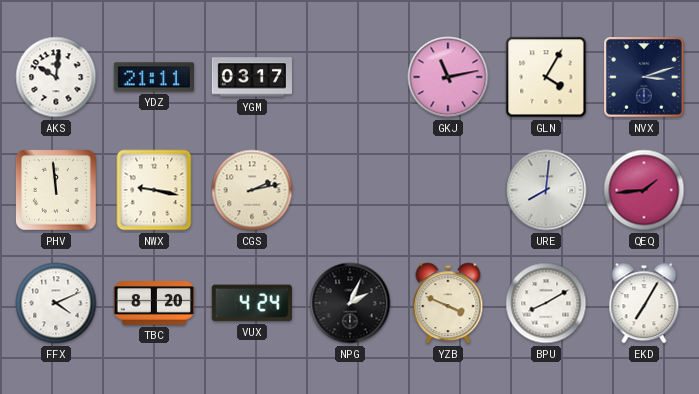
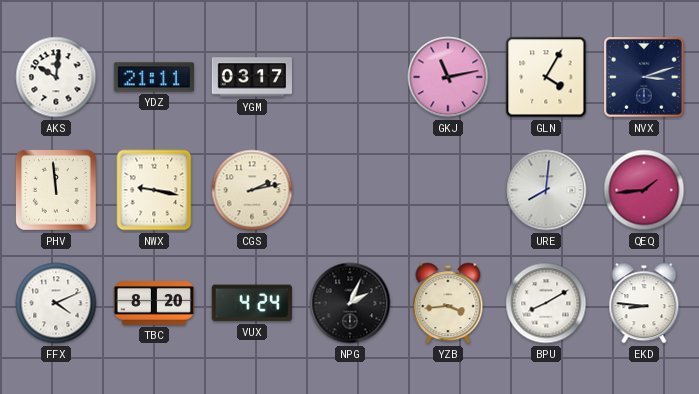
YZB: 3:49 -> 3:44 (448, 303)
EKD: 7:05 -> 8:46 (644, 303)
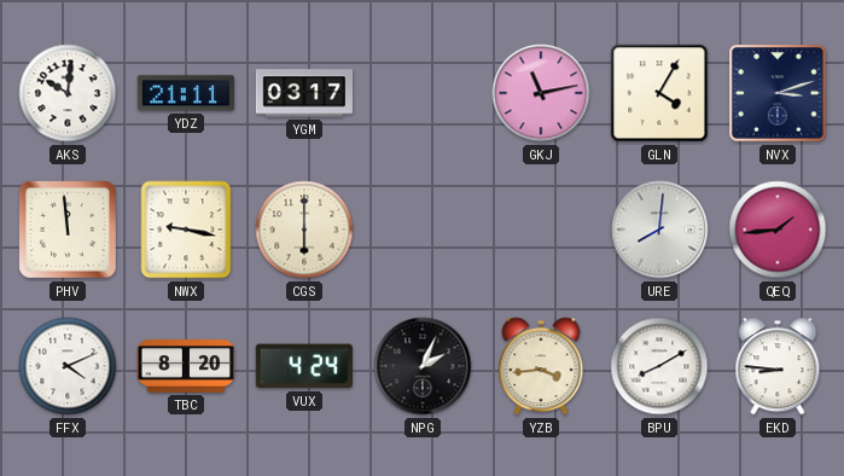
CGS: 2:13 -> 6:00 (304, 230)
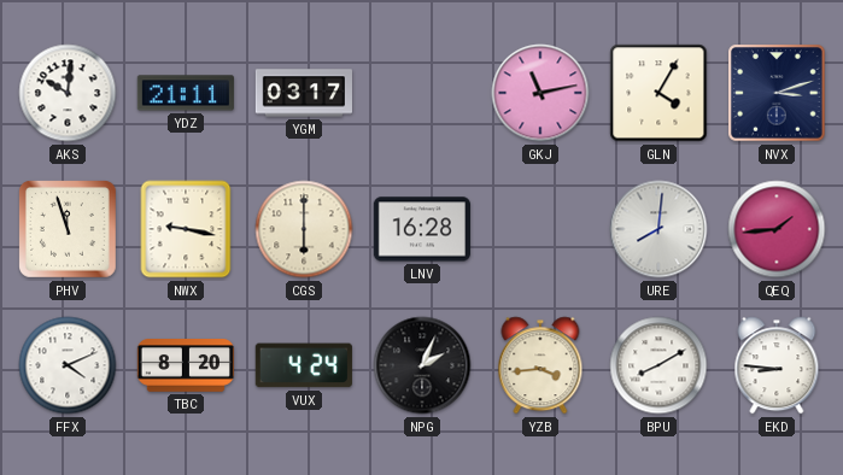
PHV: 11:59 -> 11:57 (69, 230)
LNV: none -> 16:28 (422, 229)
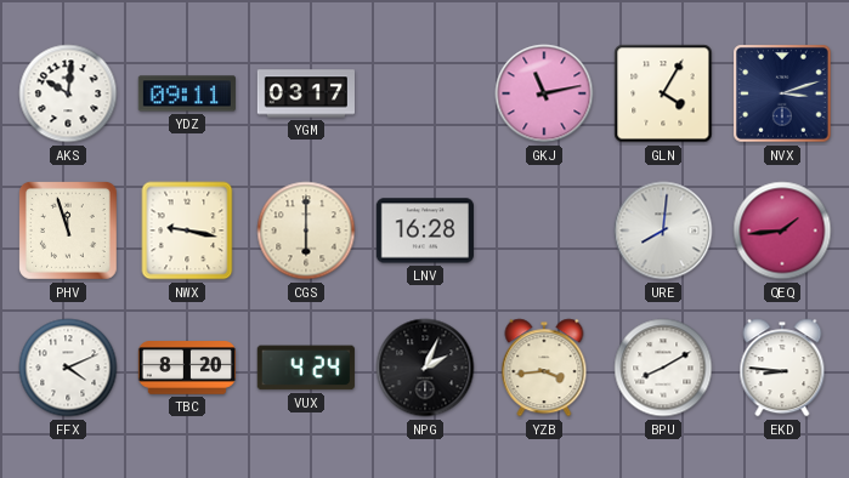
YDZ: 21:11 -> 09:11 (187, 93)
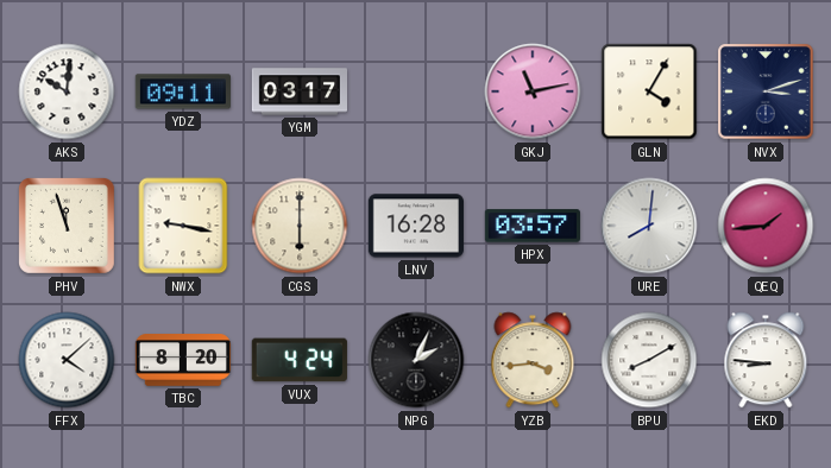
HPX: none -> 03:57 (533, 226)
FFX: 4:11 -> 4:08 (67, 360)
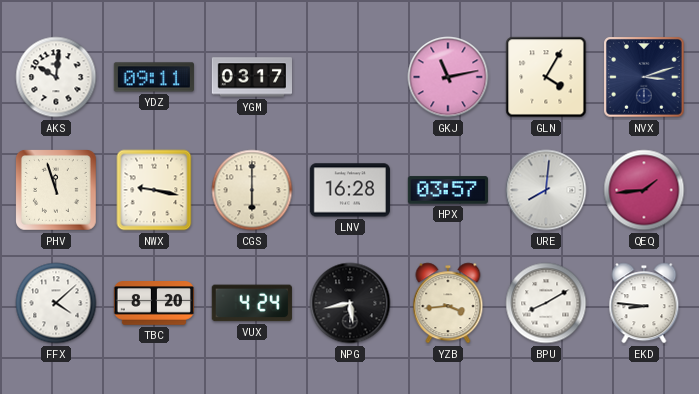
NPG: 2:04 -> 5:43 (350, 303)
